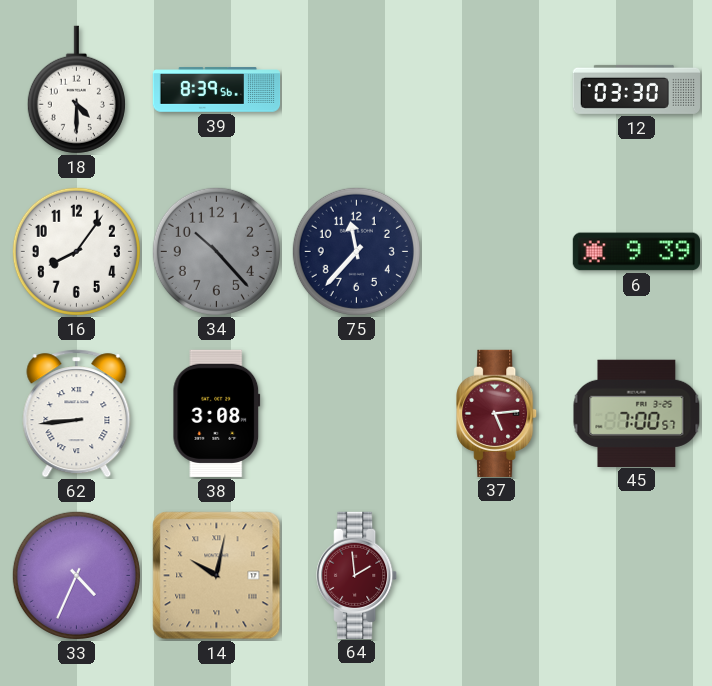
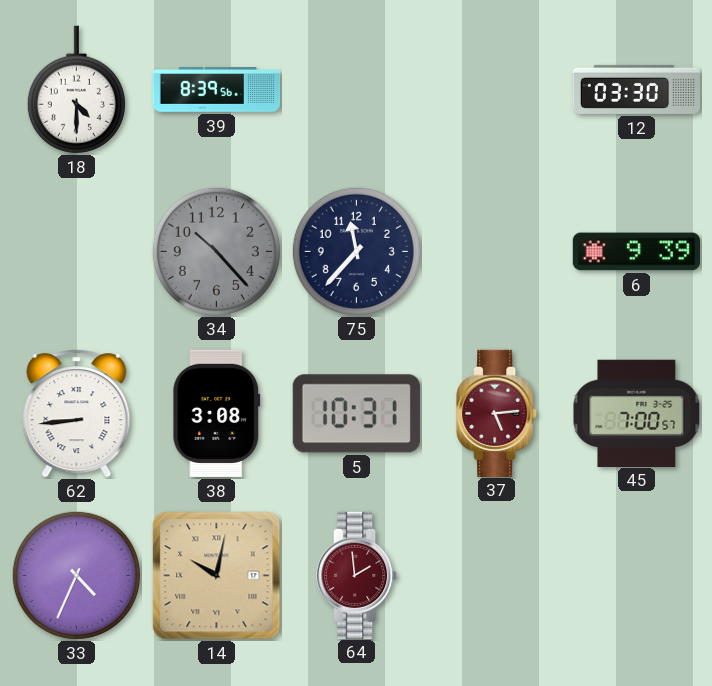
16: 8:06 -> none (76, 251)
5: none -> 10:31 (356, 414)
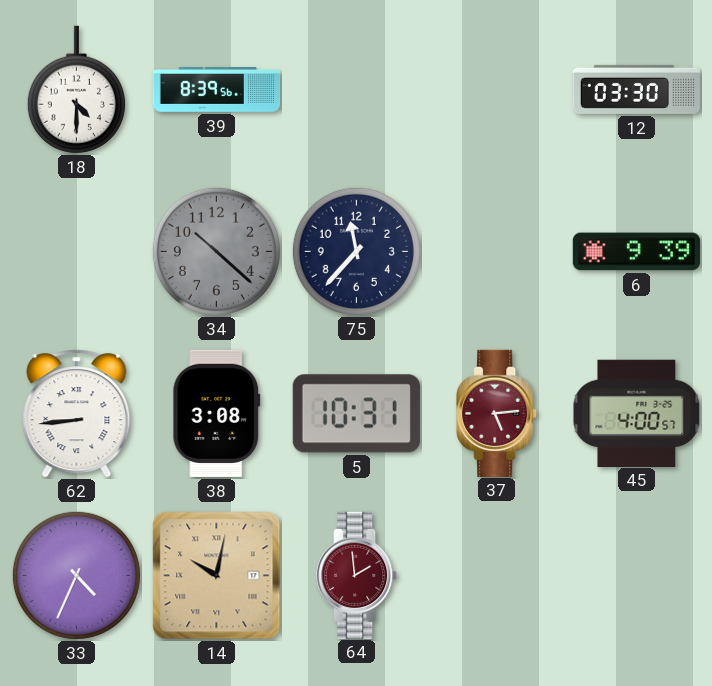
34: 10:23 -> 10:22 (216, 251)
45: 7:00 -> 4:00 (637, 413)
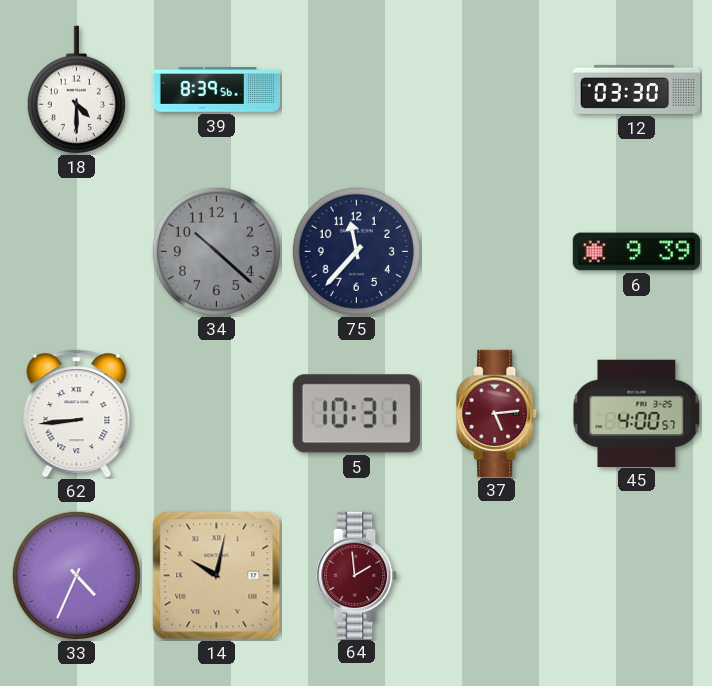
38: 3:08 -> none (217, 413)
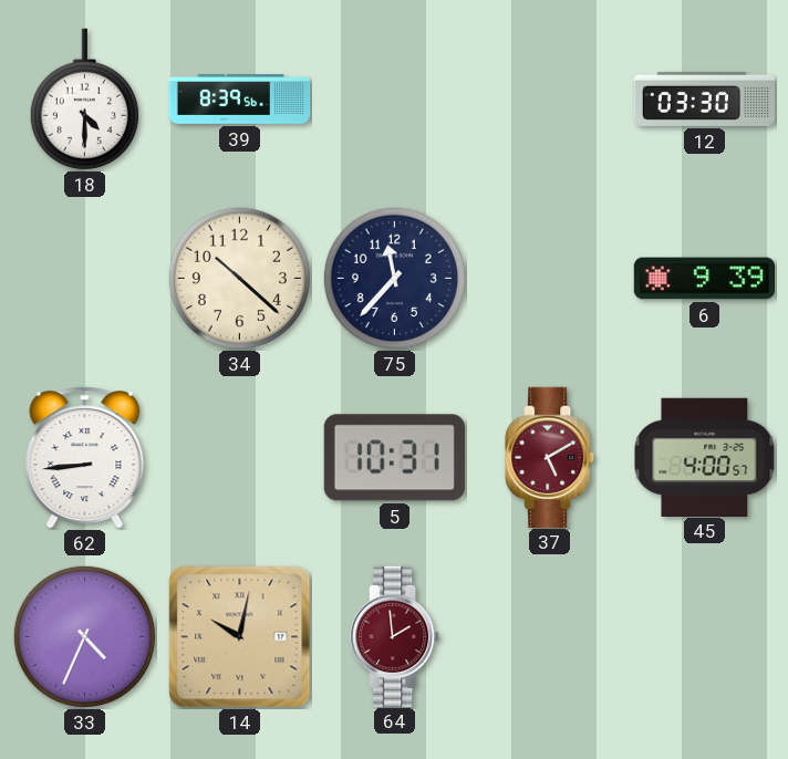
34 dial: grey -> cream (239, 278)
37: 5:14 -> 5:10 (550, 457)
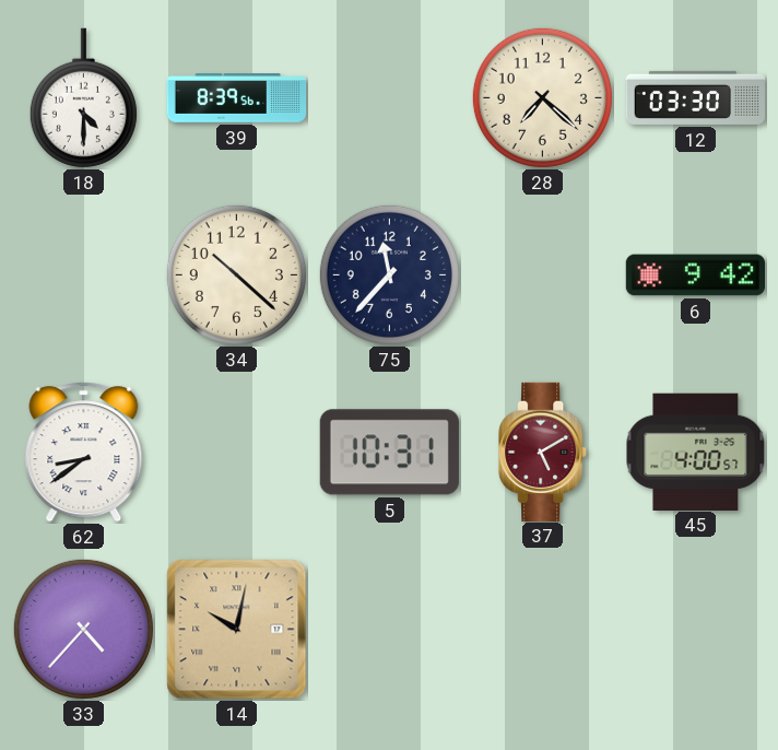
28: none -> 7:22 (542, 97)
6: 9:39 -> 9:42 (695, 276)
62: 8:44 -> 8:39 (84, 453)
33: 4:34 -> 4:37 (83, 629)
64: 1:59 -> none (395, 636)
